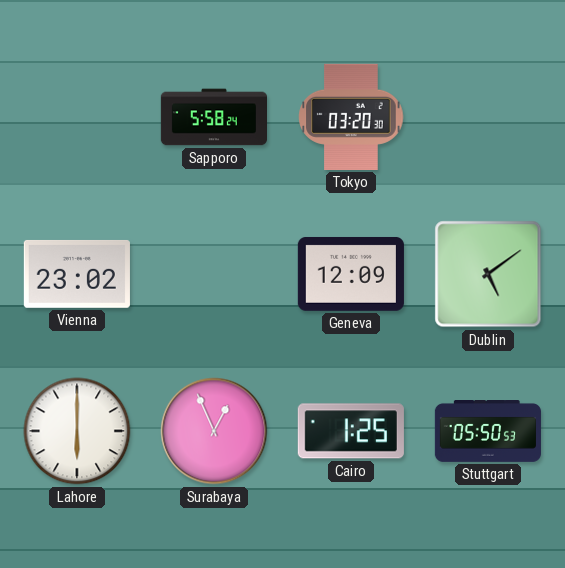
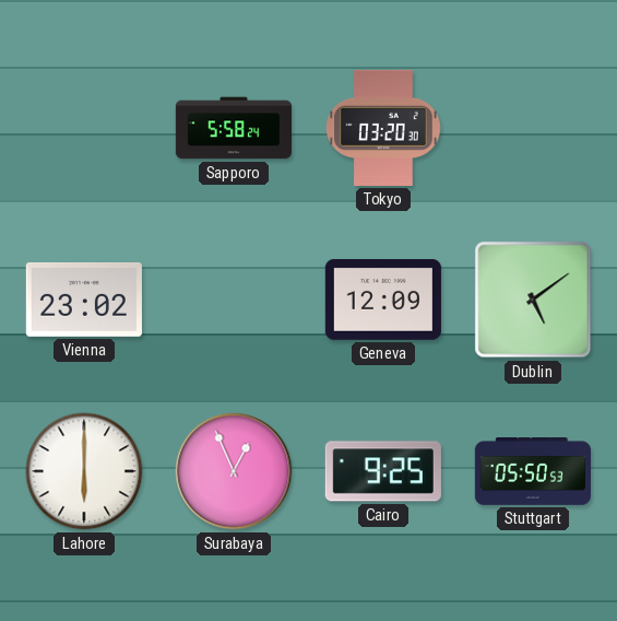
Cairo: 1:25 -> 9:25 (383, 471)
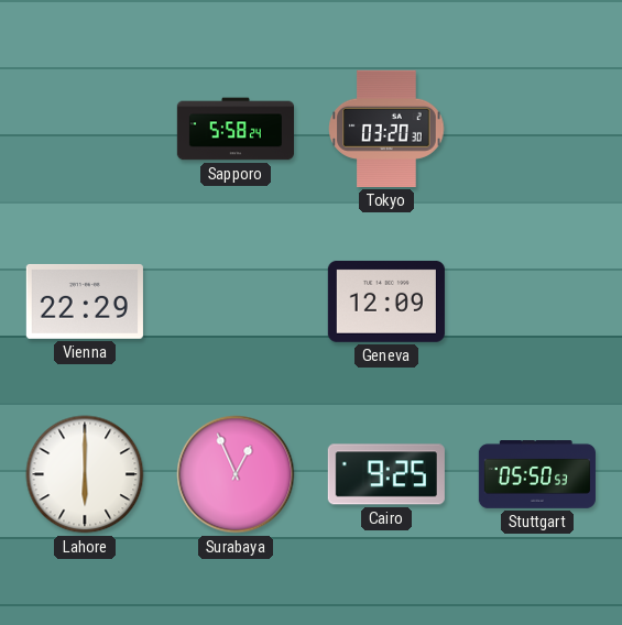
Vienna: 23:02 -> 22:29 (85, 301)
Dublin: 5:09 -> none (533, 300)
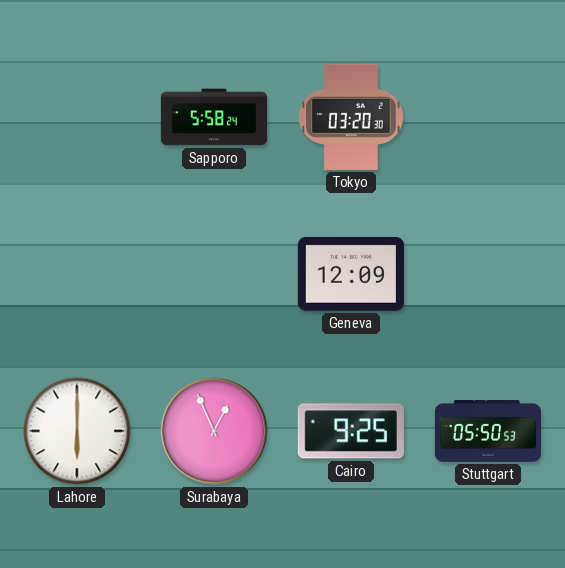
Vienna: 22:29 -> none (85, 301)
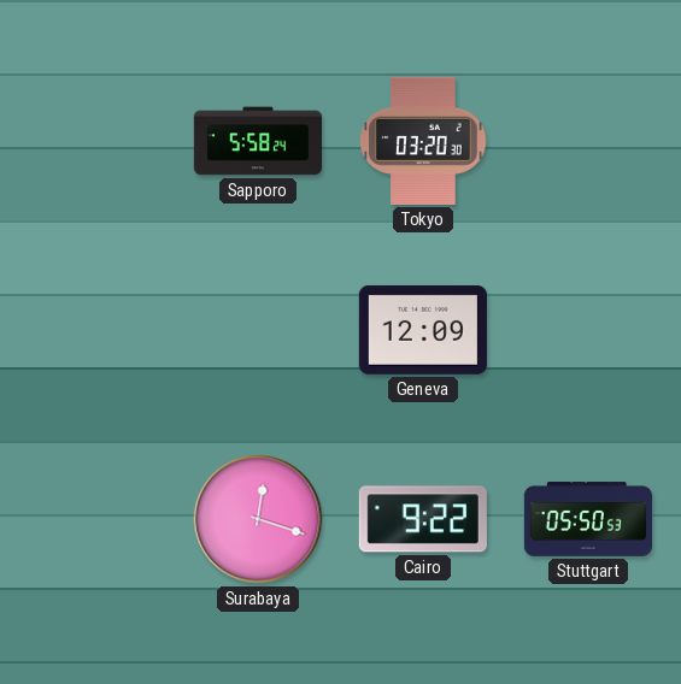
Lahore: 6:00 -> none (77, 431)
Surabaya: 12:56 -> 12:18 (258, 519)
Cairo: 9:25 -> 9:22 (423, 519)
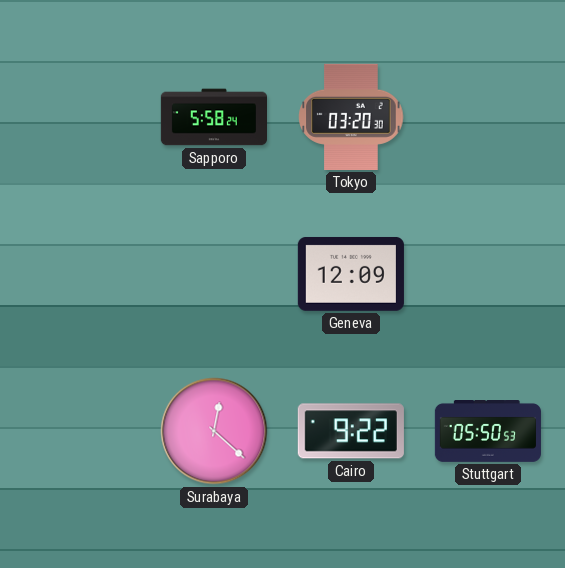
Surabaya: 12:18 -> 12:22 (214, 431)
